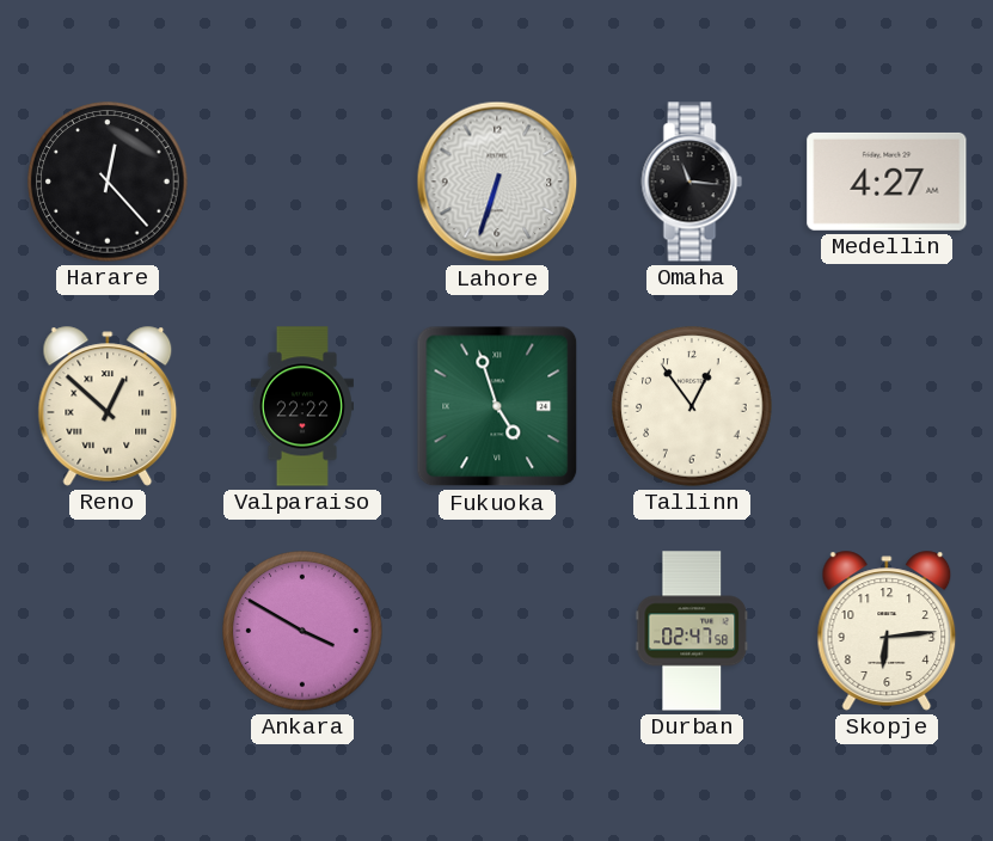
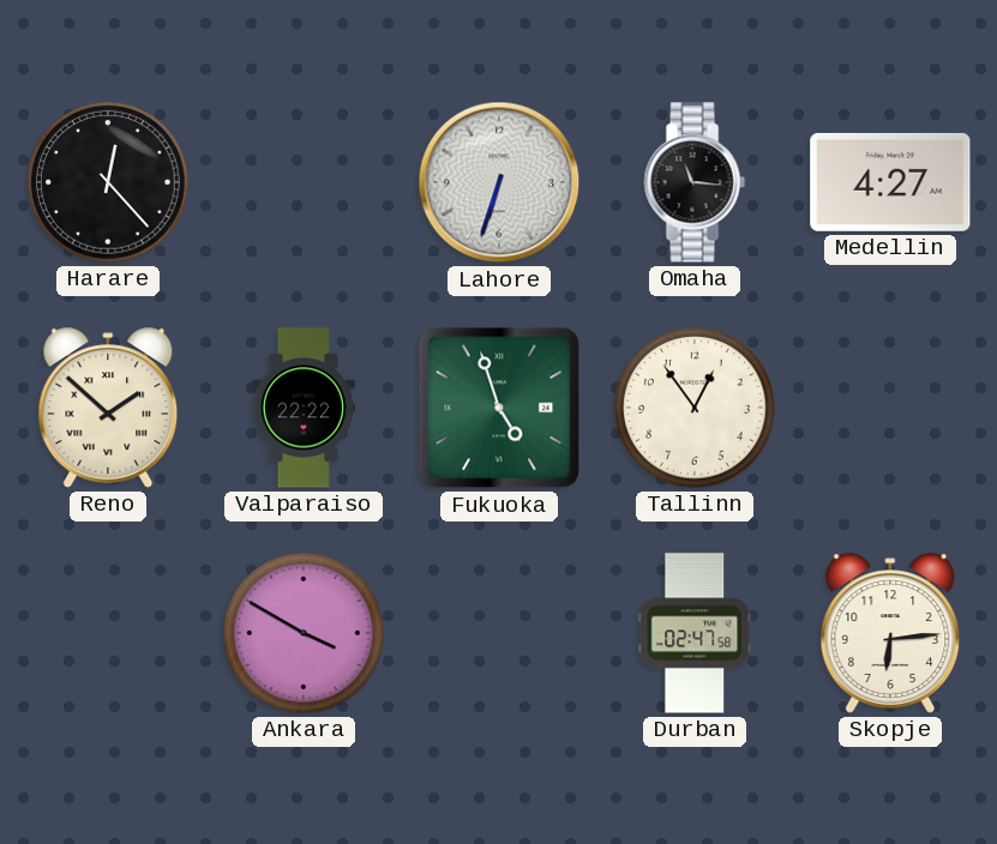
Reno: 12:52 -> 1:52 (108, 408)
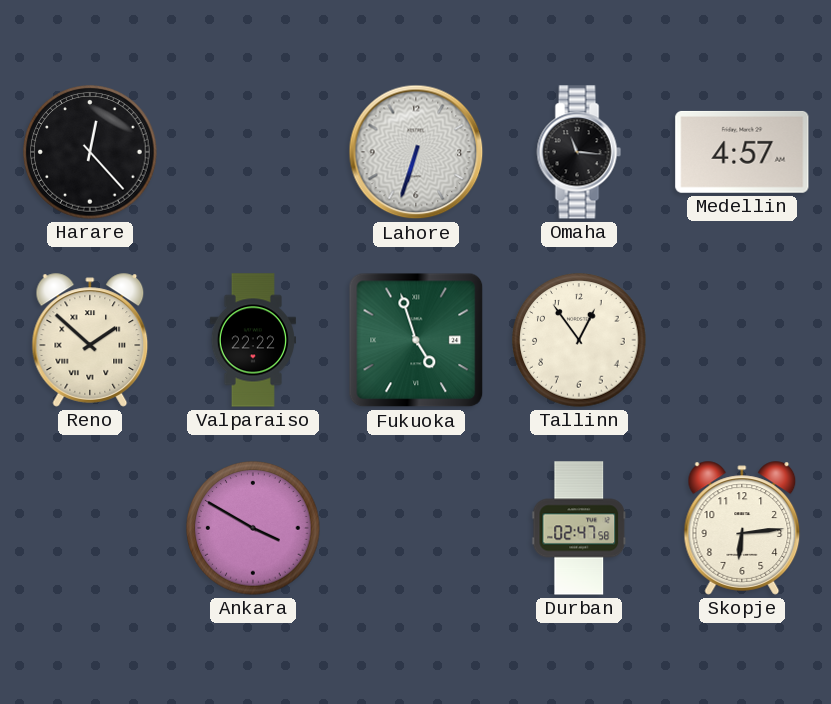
Medellin: 4:27 -> 4:57 (742, 152)
